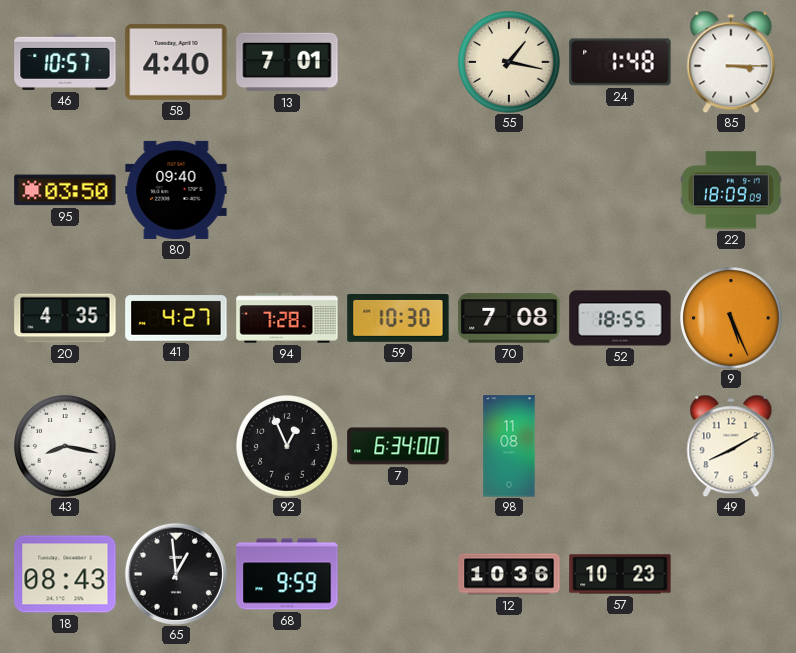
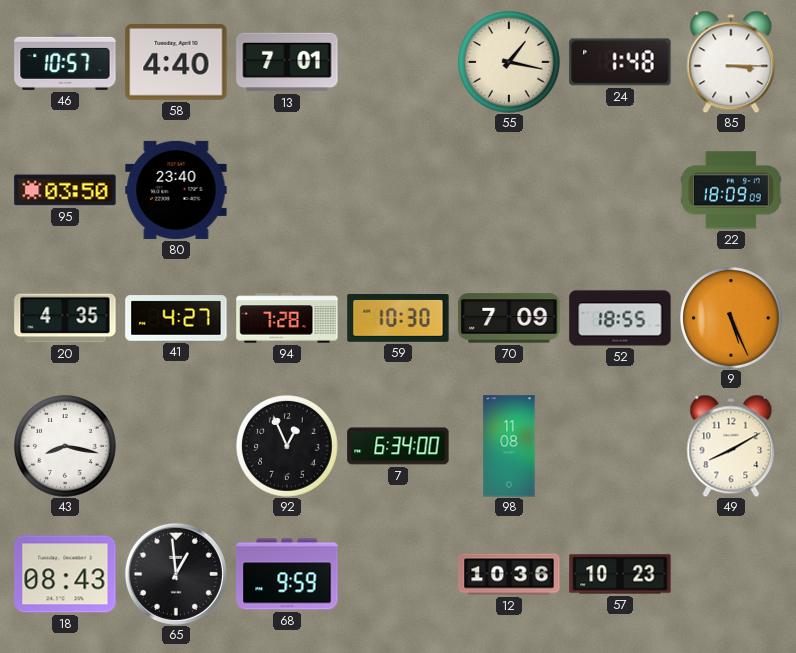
80: 09:40 -> 23:40 (176, 190)
70: 7:08 -> 7:09 (509, 318)
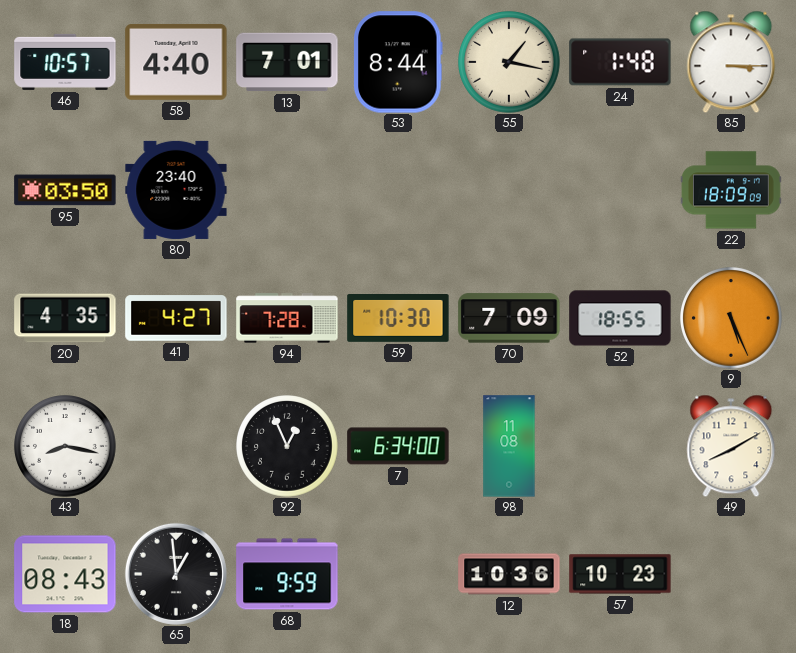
53: none -> 8:44 (399, 62)
